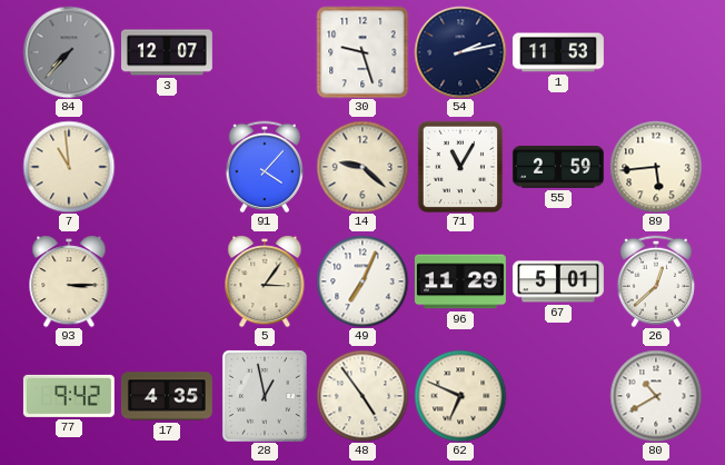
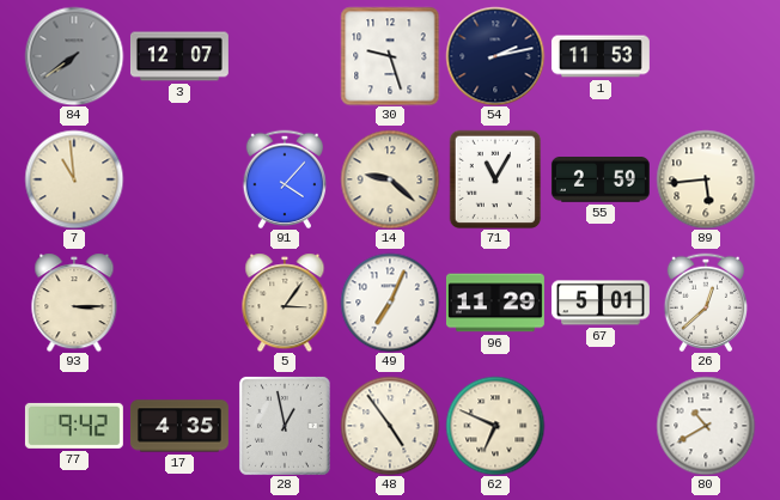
84: 7:37 -> 7:39 (74, 56)
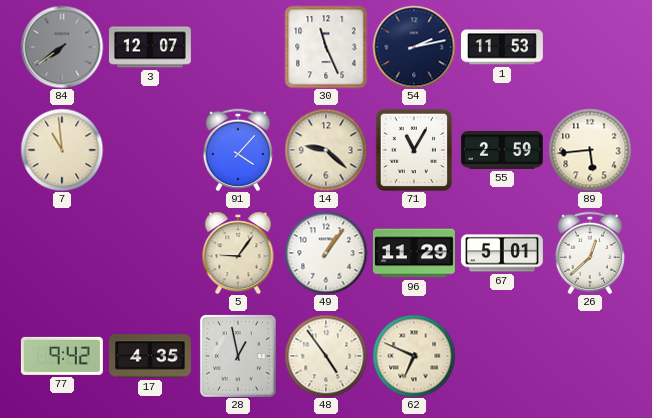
30: 9:27 -> 11:26 (326, 47)
93: 3:15 -> none (74, 303)
5: 3:06 -> 9:06 (238, 253)
49: 7:04 -> 1:06 (326, 253)
80: 10:40 -> none (706, 426)
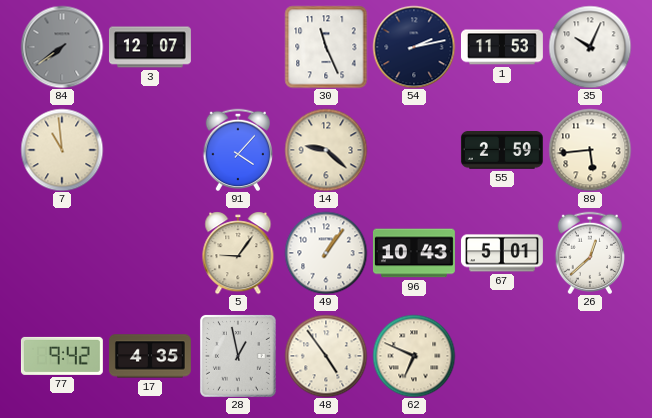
35: none -> 10:04 (590, 47)
71: 11:05 -> none (414, 150)
96: 11:29 -> 10:43 (414, 253)
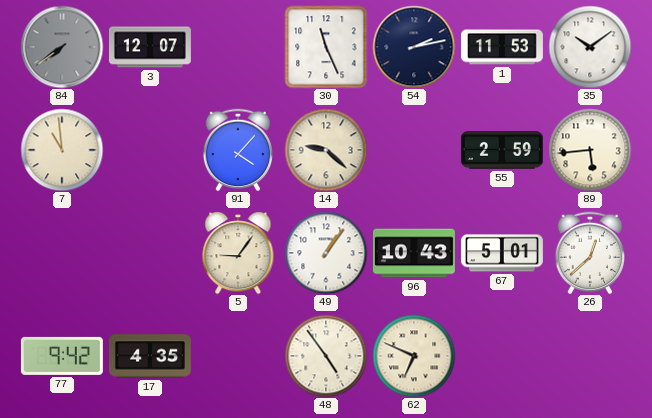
35: 10:04 -> 10:09 (590, 47)
28: 12:58 -> none (238, 356)
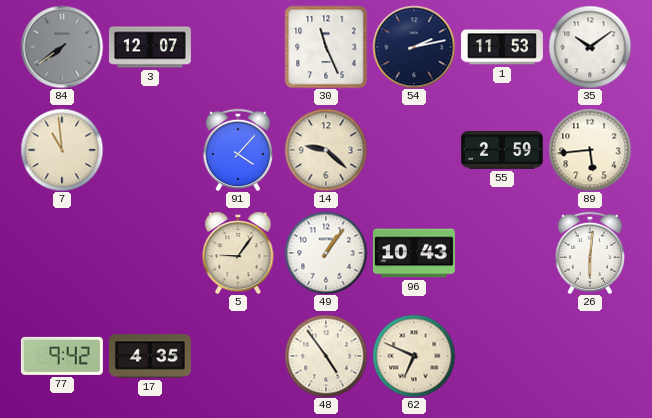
67: 5:01 -> none (502, 253)
26: 12:38 -> 6:01 (589, 252)
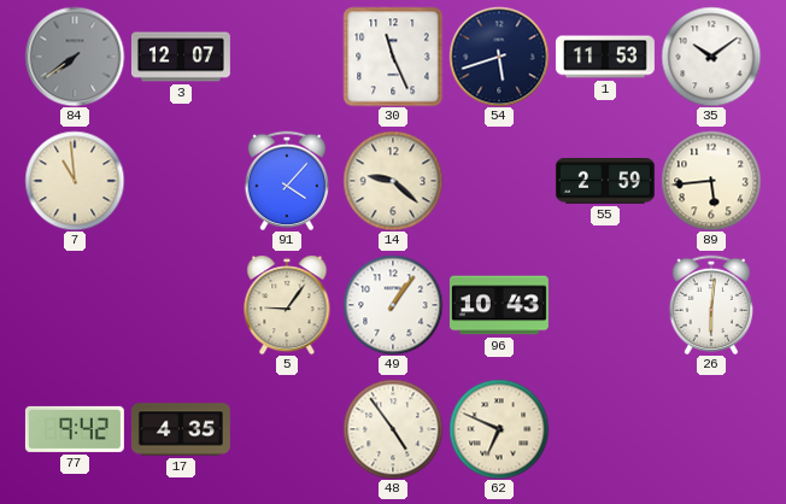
54: 2:13 -> 5:42 (499, 57)
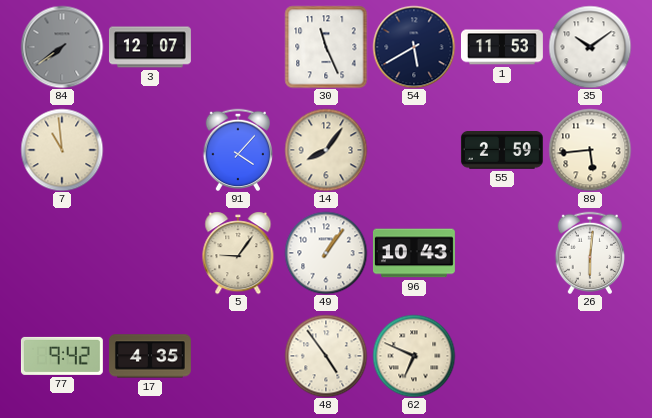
54: 5:42 -> 5:40 (414, 47)
14: 9:22 -> 8:06 (326, 150)
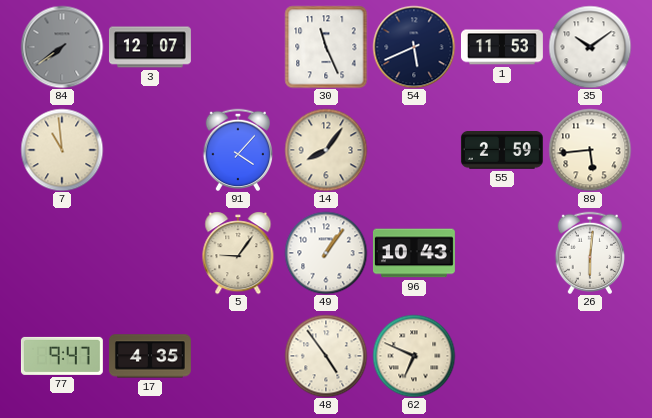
54: 5:40 -> 5:41 (414, 47)
77: 9:42 -> 9:47 (62, 356)
